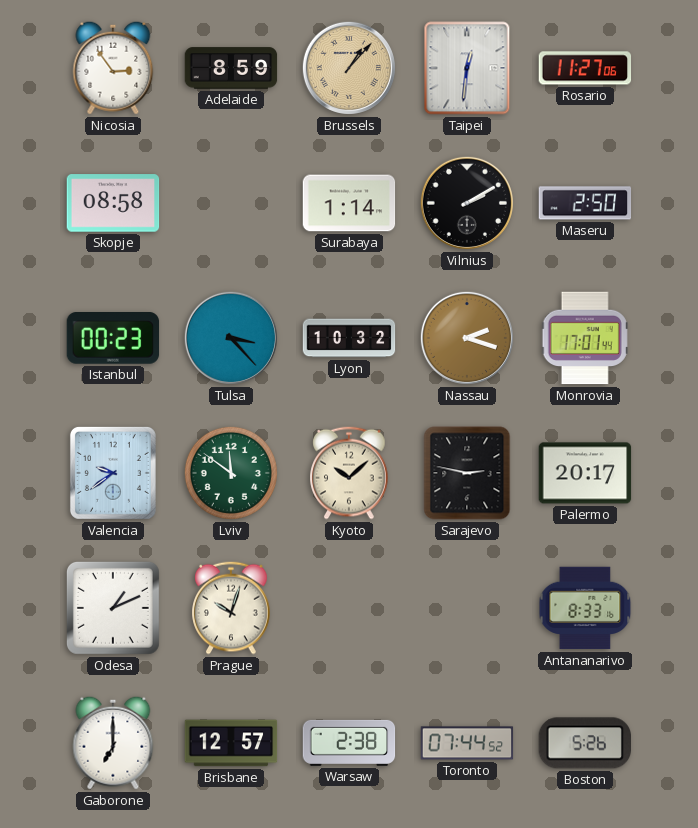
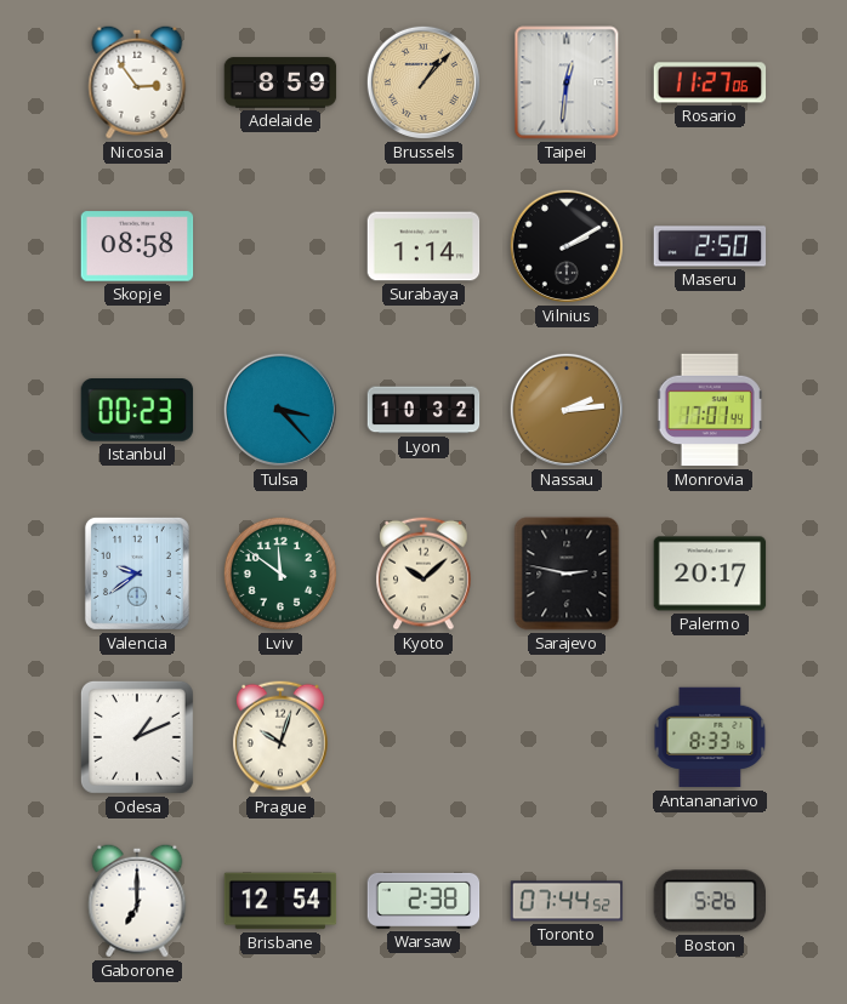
Nassau: 2:18 -> 2:14 (567, 410)
Brisbane: 12:57 -> 12:54 (280, 901)
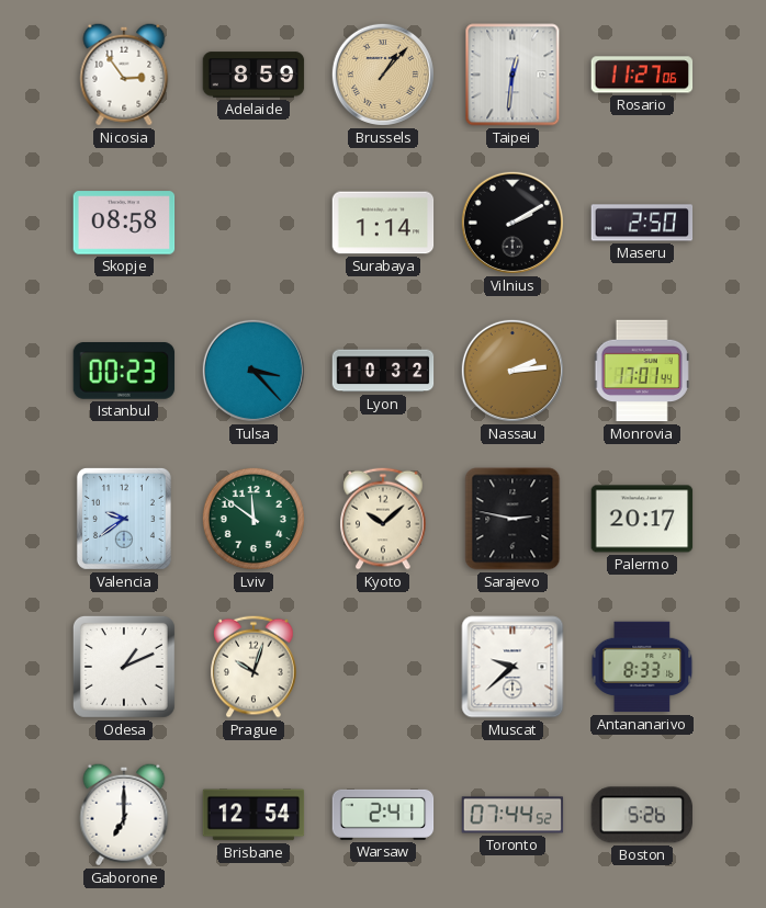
Muscat: none -> 9:38 (512, 667)
Warsaw: 2:38 -> 2:41 (383, 815)
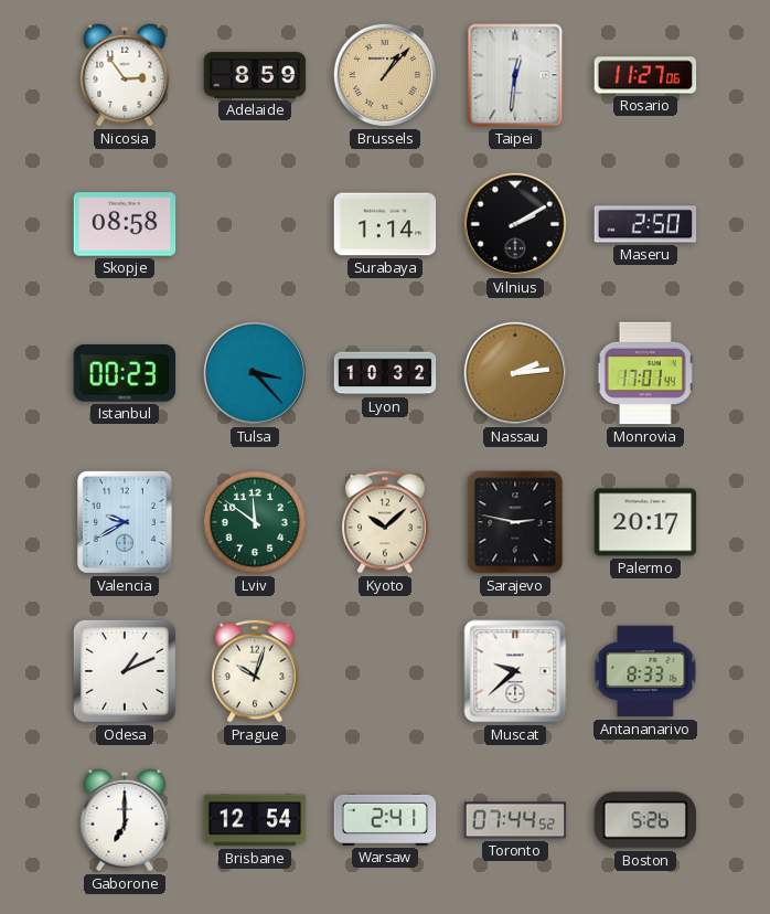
Valencia: 9:39 -> 9:40 (125, 522)
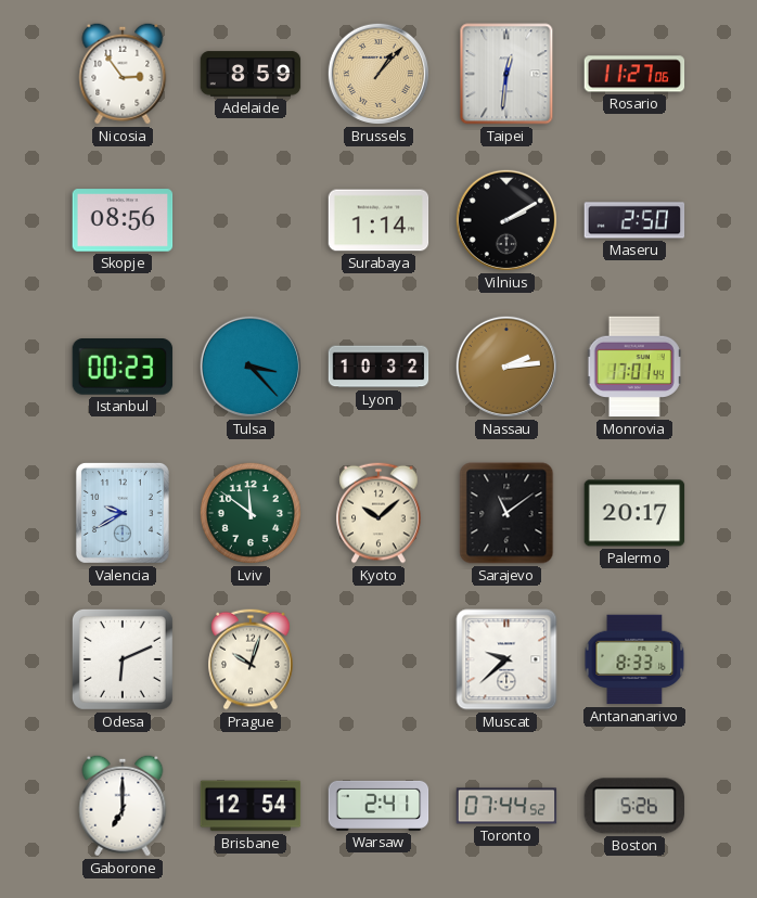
Skopje: 08:58 -> 08:56 (123, 220)
Sarajevo: 2:47 -> 11:09 (506, 513)
Odesa: 1:11 -> 6:11 (123, 659)
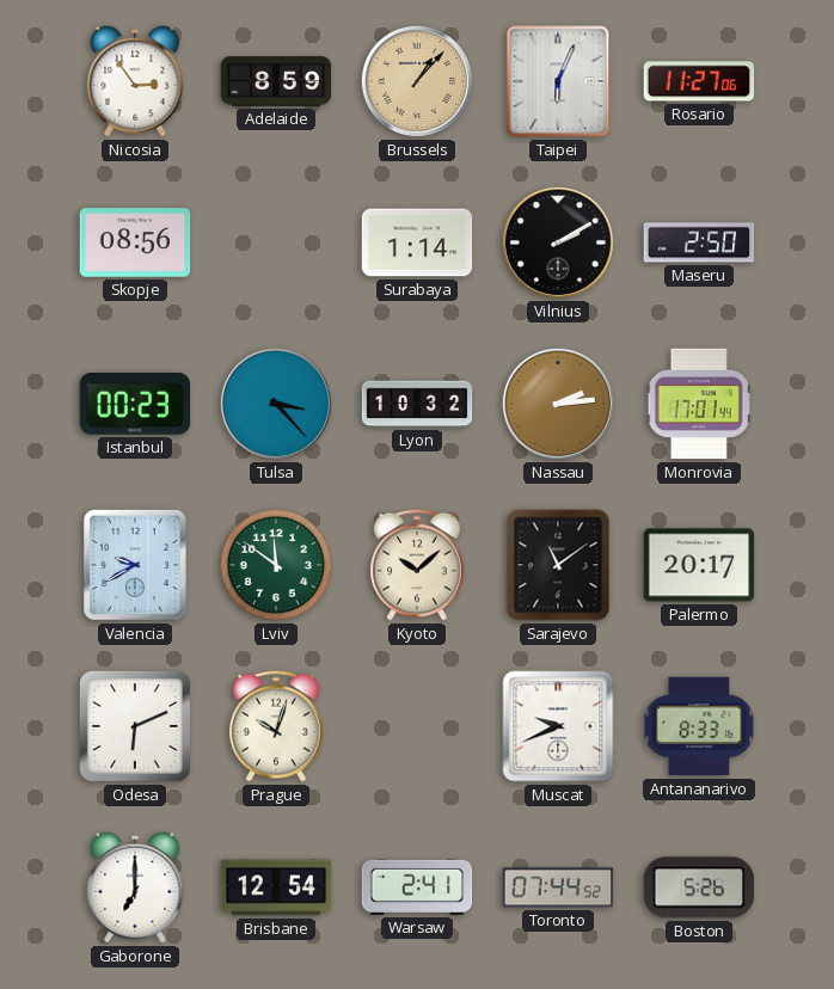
Taipei: 12:31 -> 6:04 (558, 81)
Muscat: 9:38 -> 9:41 (558, 726)
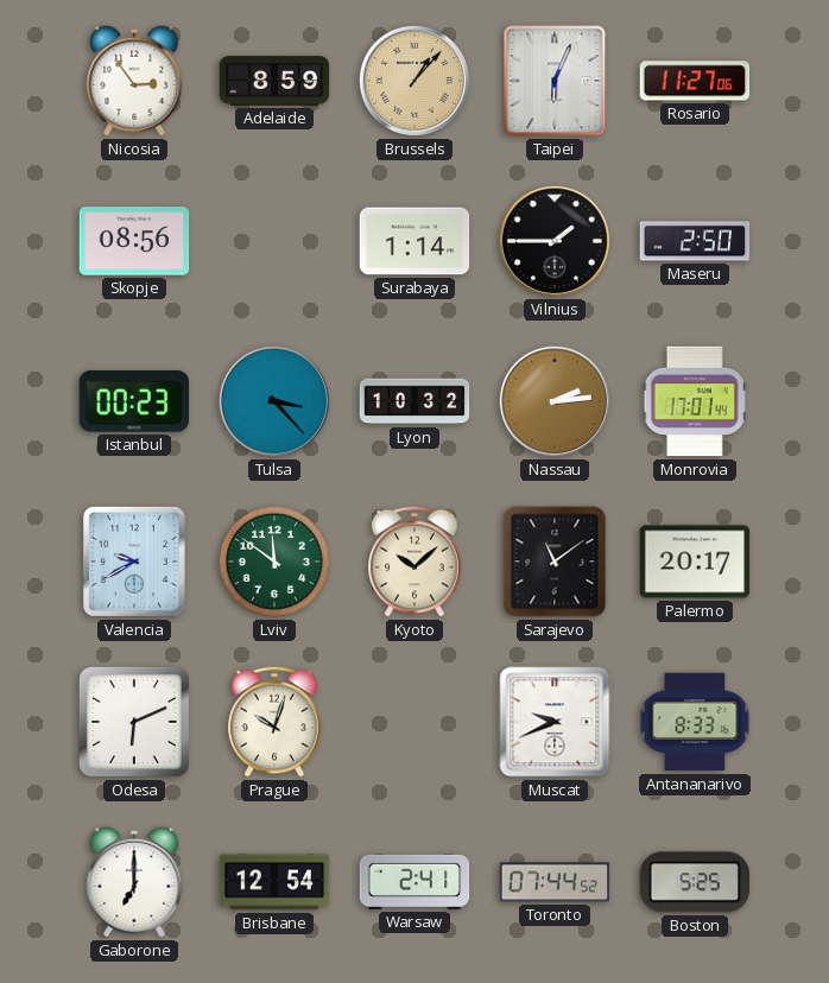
Vilnius: 2:10 -> 1:45 (555, 241)
Boston: 5:26 -> 5:25 (694, 882)
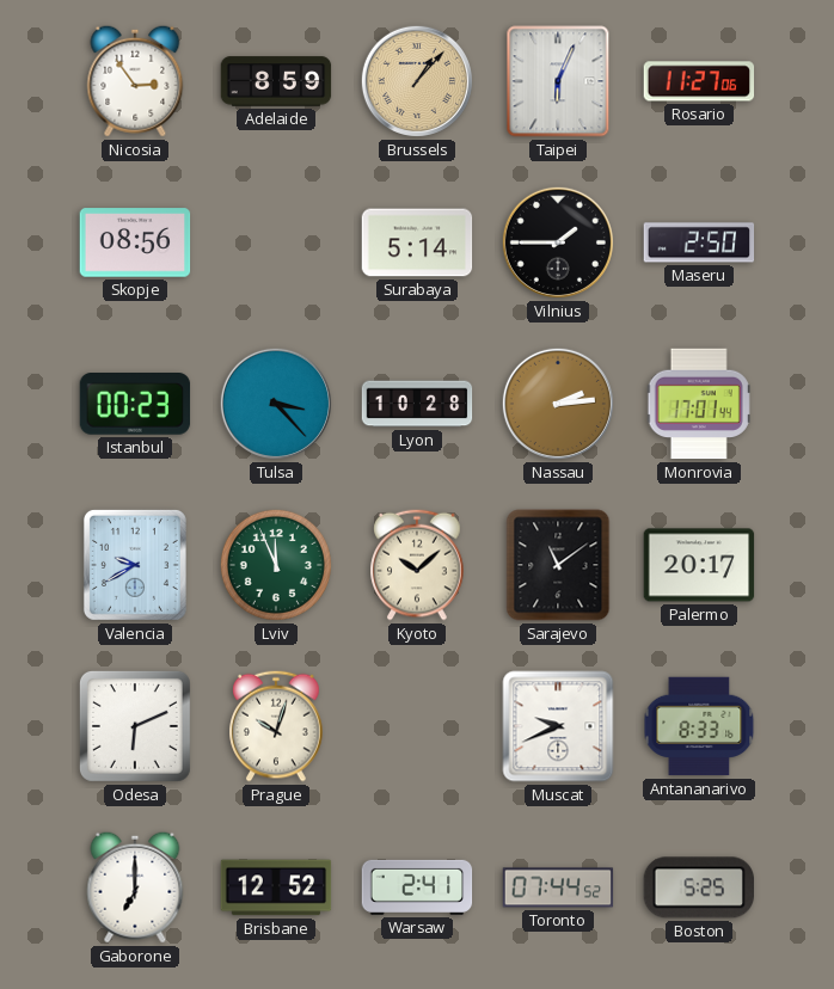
Surabaya: 1:14 -> 5:14 (417, 242)
Lyon: 10:32 -> 10:28 (417, 404)
Lviv: 11:51 -> 11:56 (276, 565)
Brisbane: 12:54 -> 12:52 (276, 887)
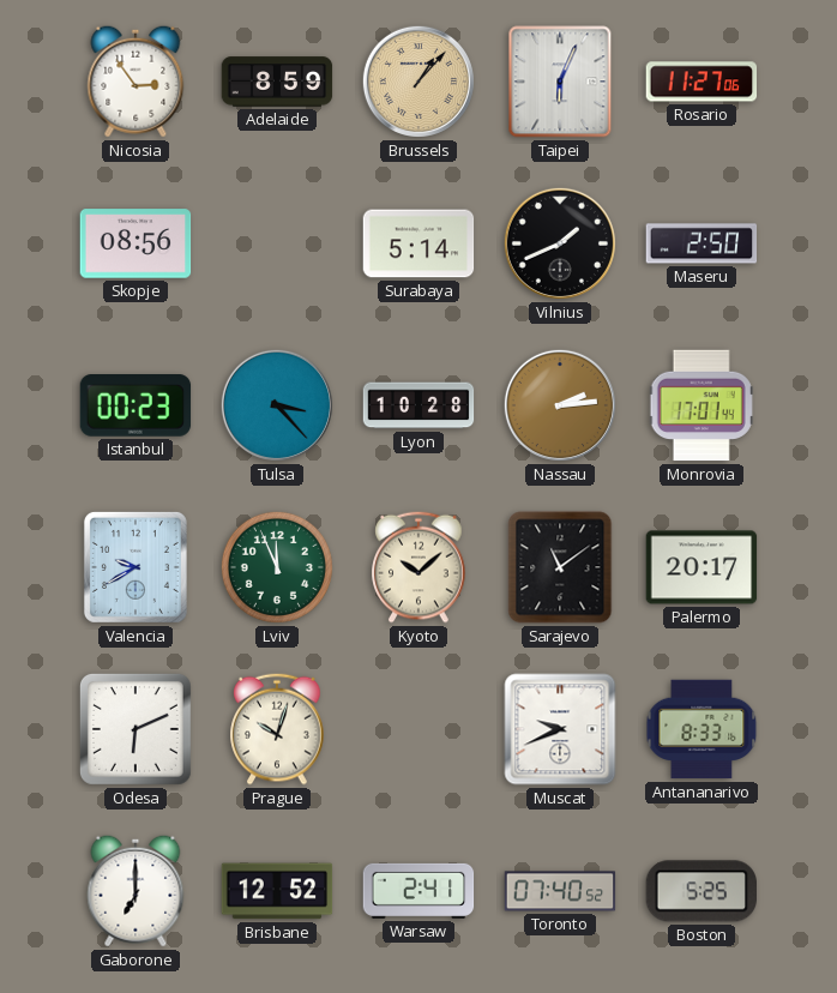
Vilnius: 1:45 -> 1:41 (560, 243)
Toronto: 07:44 -> 07:40 (560, 891)
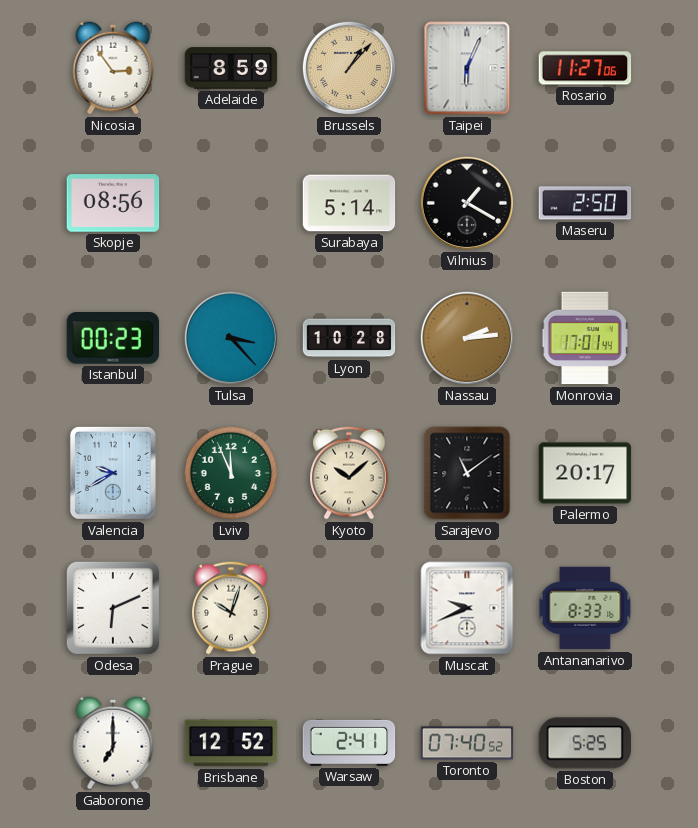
Vilnius: 1:41 -> 1:20 (467, 203)
